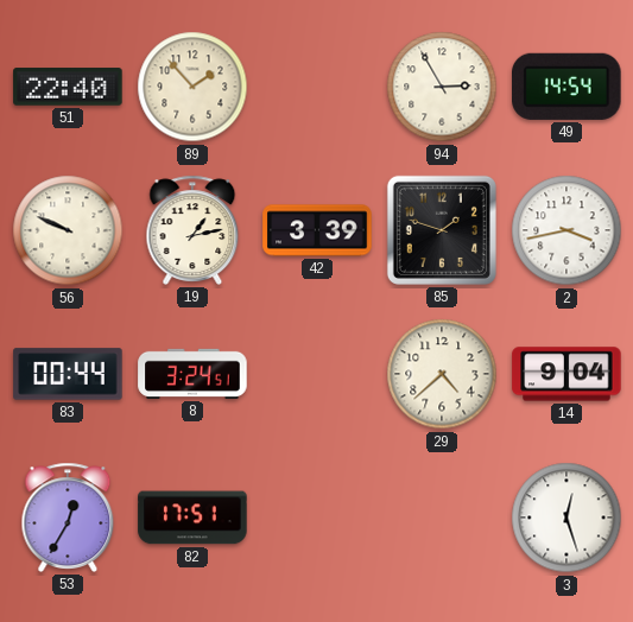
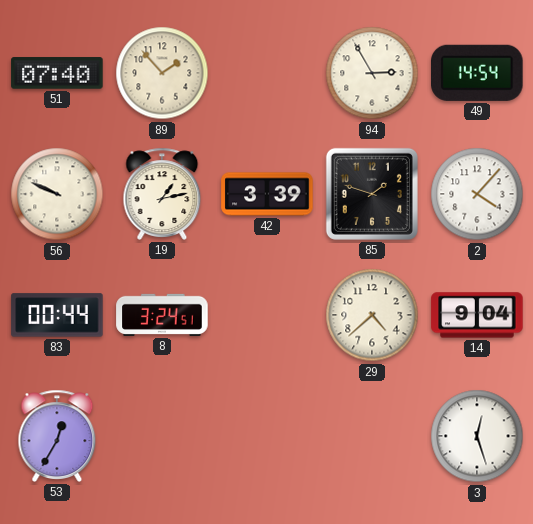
51: 22:40 -> 07:40 (57, 73)
2: 3:43 -> 4:07 (477, 194)
82: 17:51 -> none (192, 518)
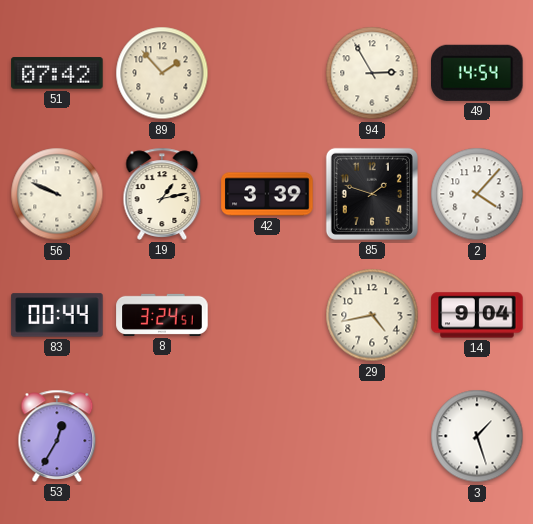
51: 07:40 -> 07:42 (57, 73)
29: 4:38 -> 4:43 (372, 315)
3: 12:27 -> 1:27 (477, 436)
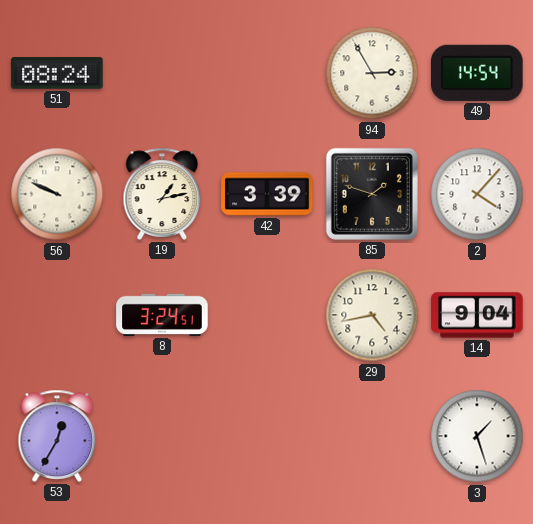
51: 07:42 -> 08:24 (57, 73)
89: 1:53 -> none (162, 73)
83: 00:44 -> none (57, 315)
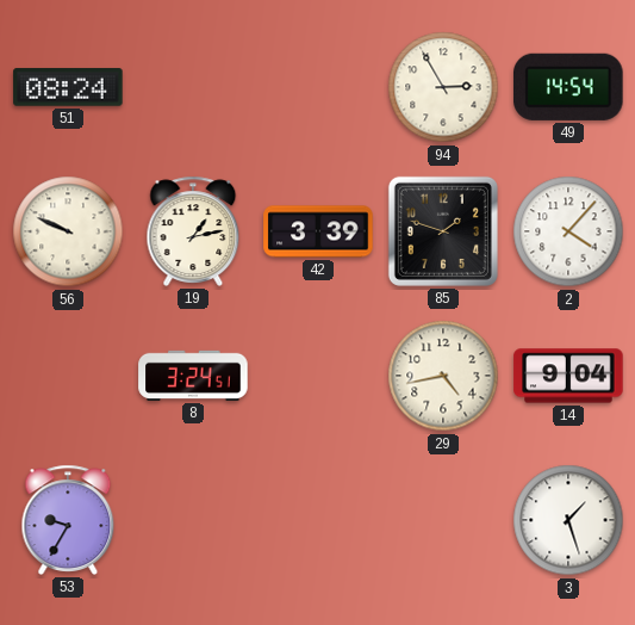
53: 12:35 -> 9:35 (68, 520)
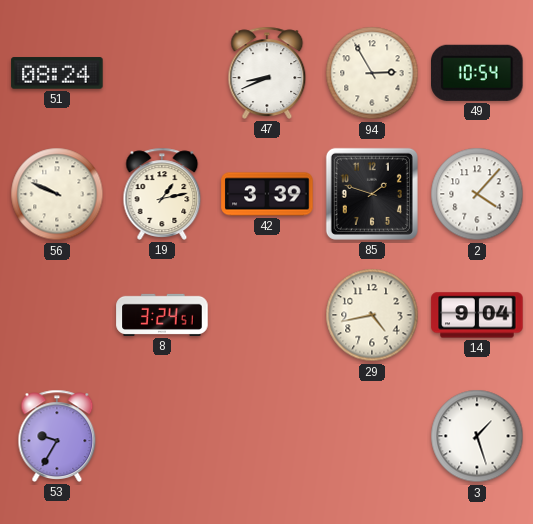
47: none -> 8:41 (267, 73)
49: 14:54 -> 10:54 (478, 73)
